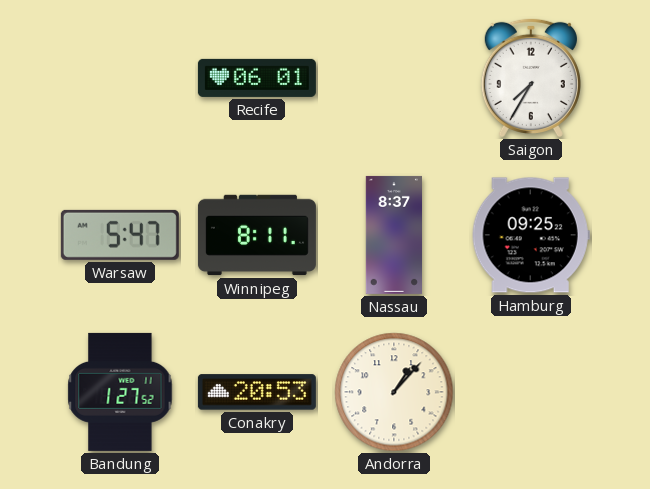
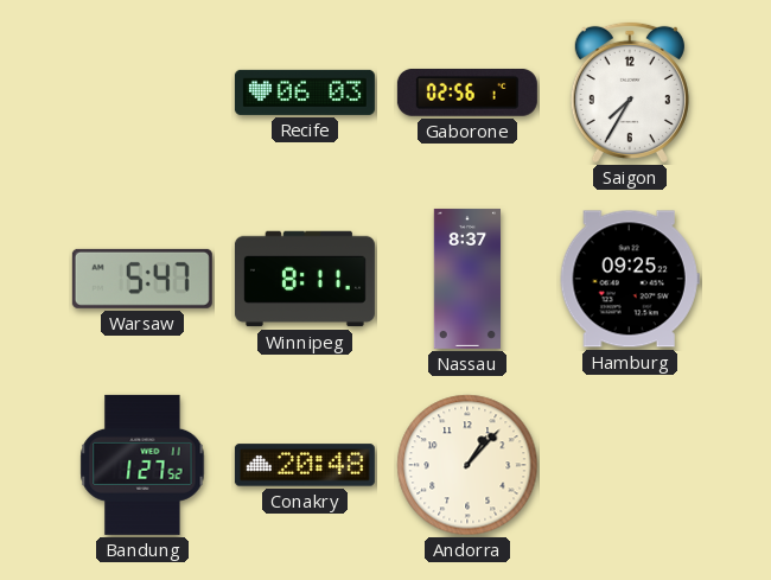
Recife: 06:01 -> 06:03 (305, 93)
Gaborone: none -> 02:56 (467, 93)
Conakry: 20:53 -> 20:48 (305, 465)
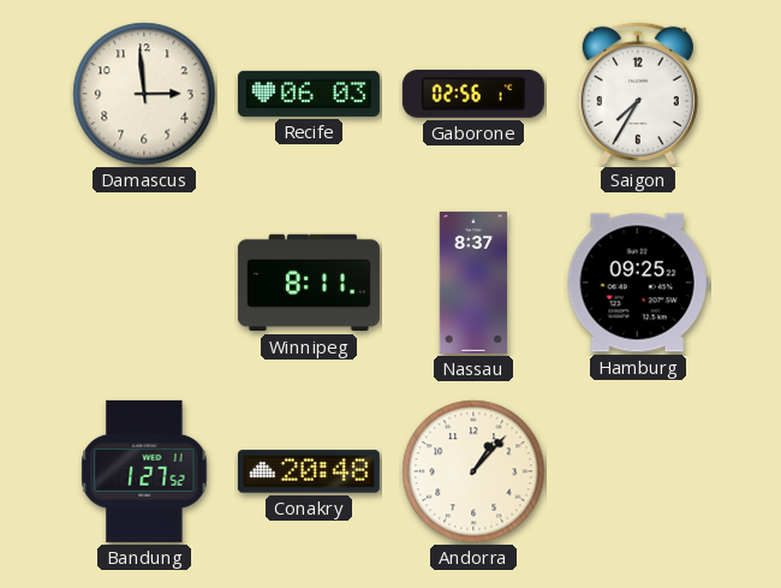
Damascus: none -> 2:59 (144, 94)
Warsaw: 5:47 -> none (142, 279)
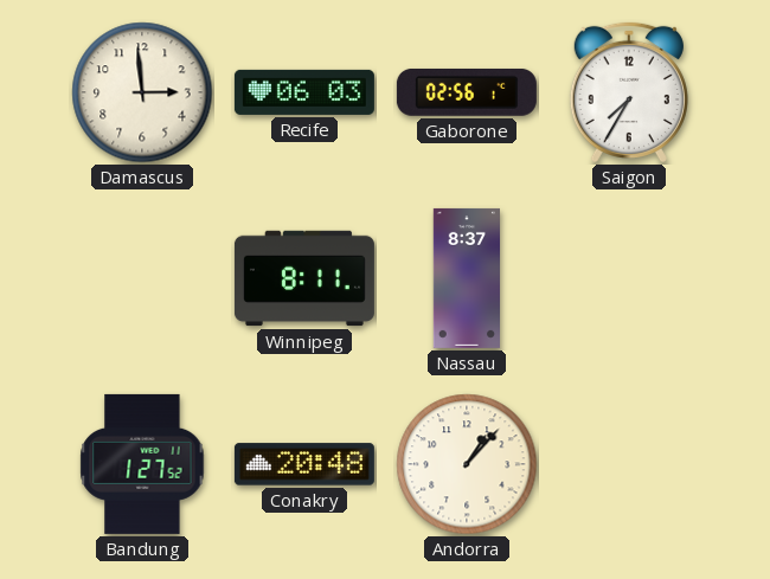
Hamburg: 09:25 -> none (638, 283)
